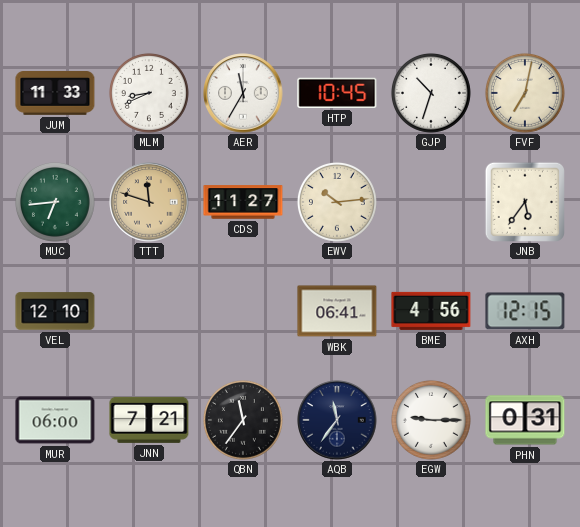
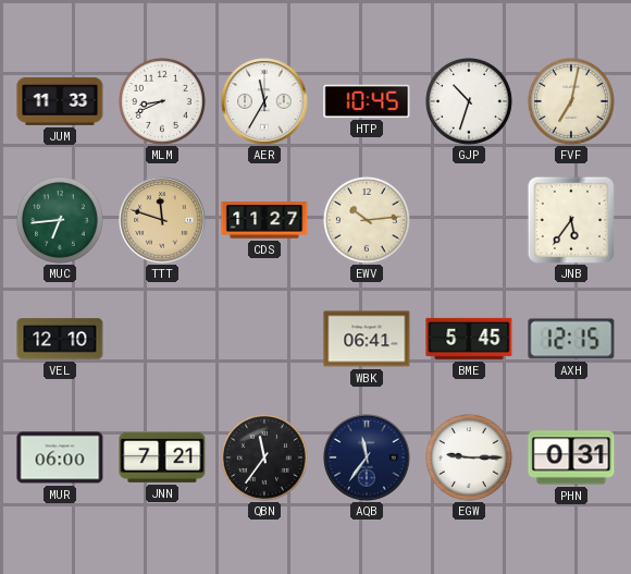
BME: 4:56 -> 5:45 (469, 339)
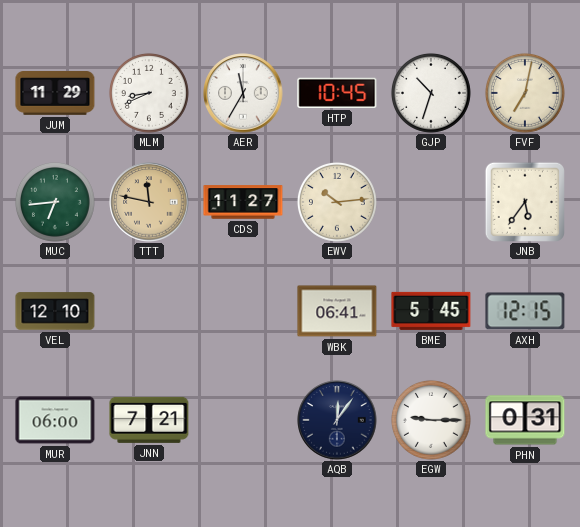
JUM: 11:33 -> 11:29 (55, 94)
TTT: 11:48 -> 11:47 (149, 202)
QBN: 11:36 -> none (264, 457)
AQB: 11:36 -> 12:06 (337, 420)
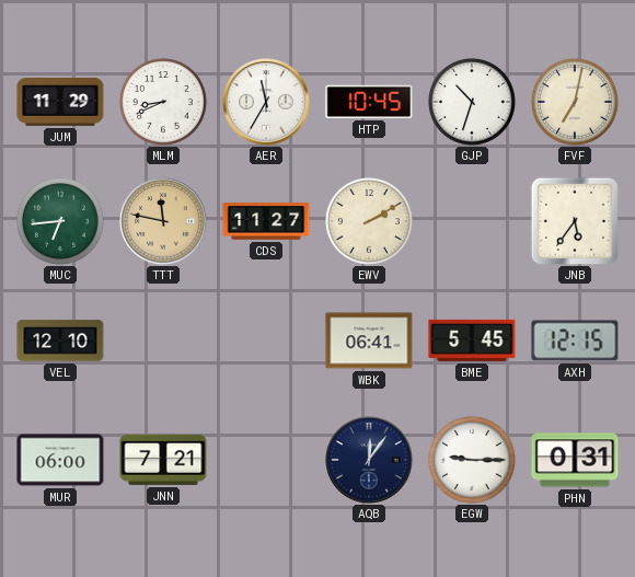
EWV: 10:14 -> 2:10 (369, 221)
